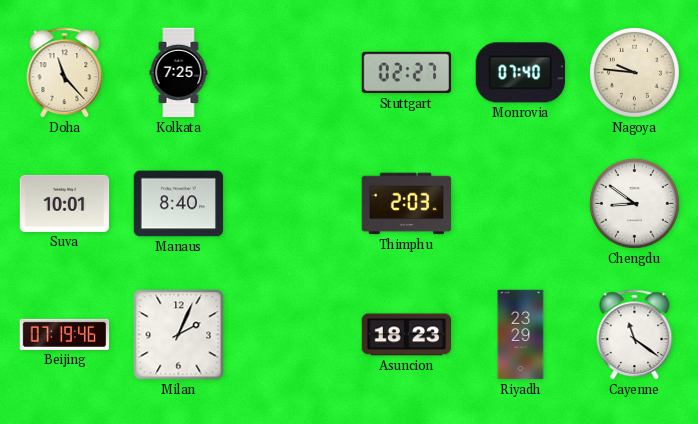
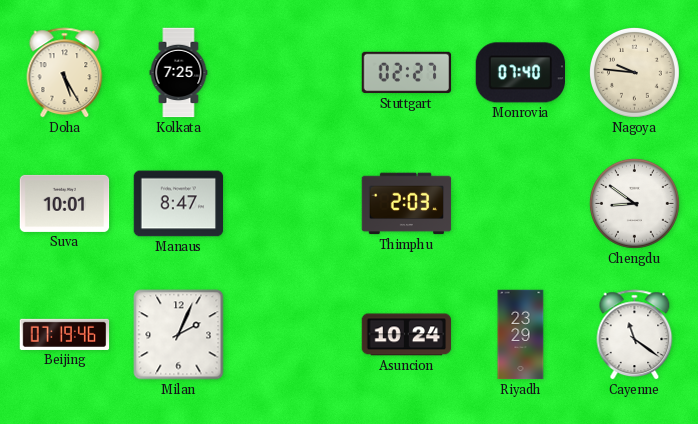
Doha: 11:23 -> 5:25 (65, 73)
Manaus: 8:40 -> 8:47 (179, 204)
Asuncion: 18:23 -> 10:24 (407, 335)
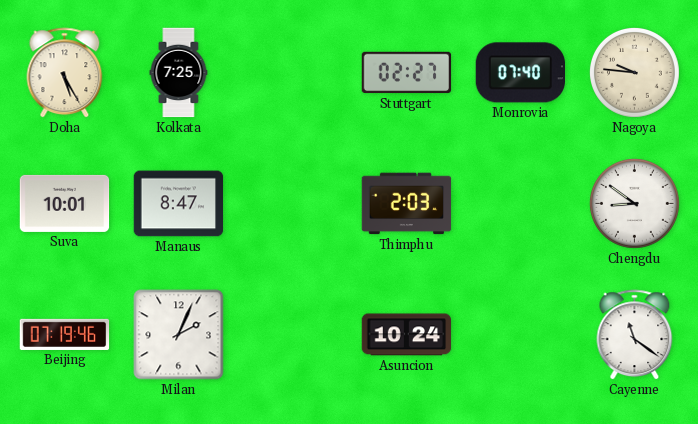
Riyadh: 23:29 -> none (521, 335)
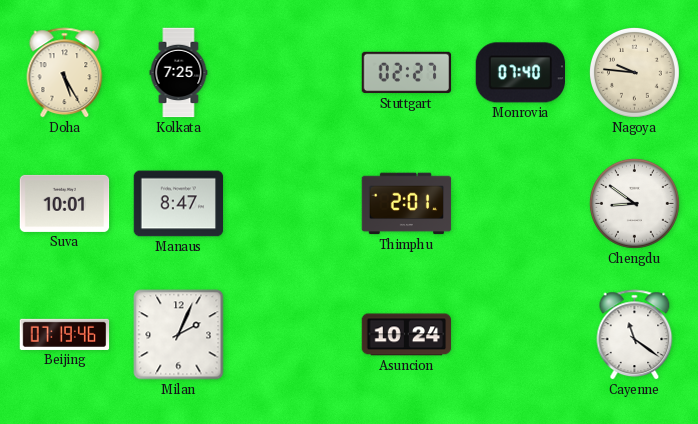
Thimphu: 2:03 -> 2:01 (407, 204)
